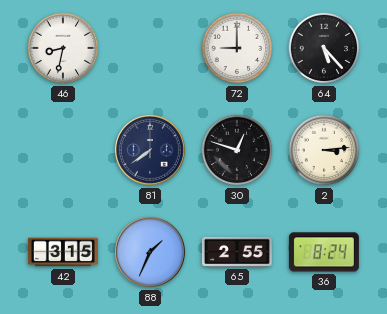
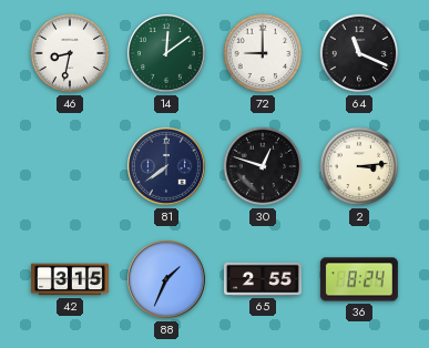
14: none -> 12:09 (167, 54)
64: 5:23 -> 11:19 (359, 53)
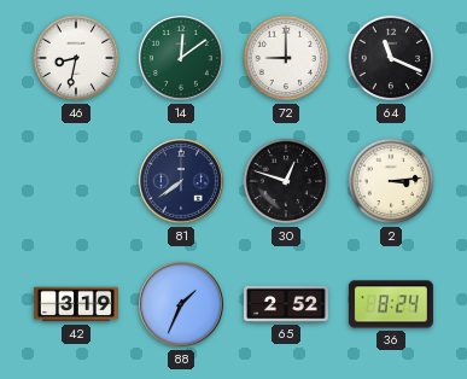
42: 3:15 -> 3:19 (76, 304)
65: 2:55 -> 2:52 (286, 304)
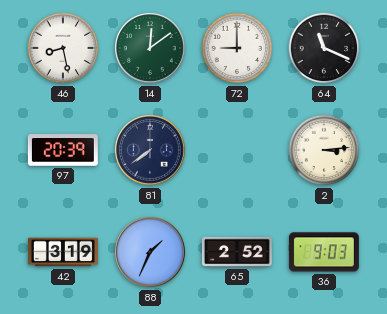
46: 8:32 -> 8:28 (63, 48)
97: none -> 20:39 (63, 150)
30: 12:48 -> none (286, 181)
36: 8:24 -> 9:03 (324, 252)
